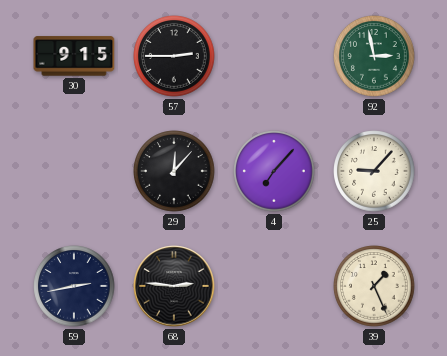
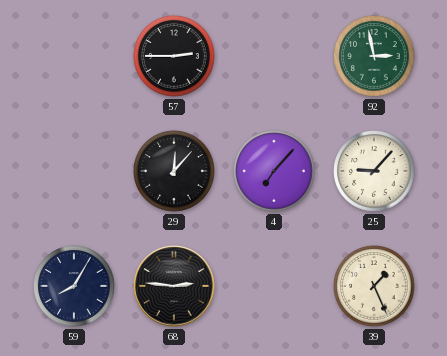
30: 9:15 -> none (74, 56)
59: 2:43 -> 8:05 (74, 286)
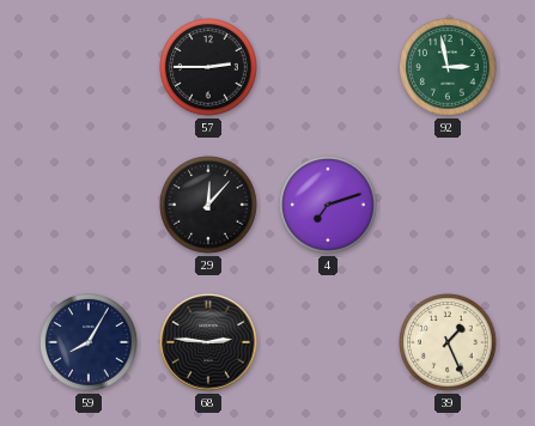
4: 7:07 -> 7:12 (328, 205)
25: 9:07 -> none (374, 171)
